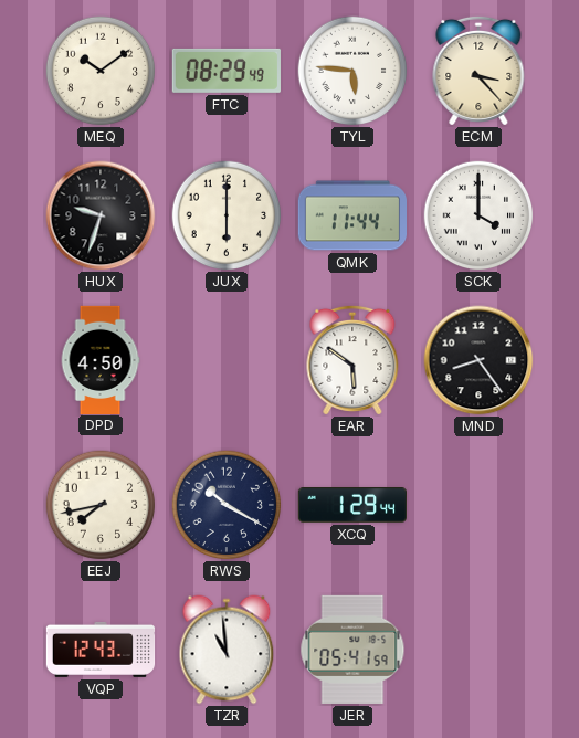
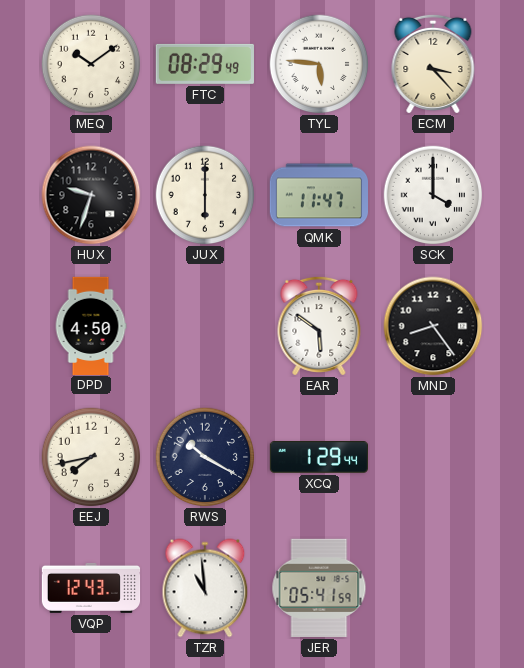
QMK: 11:44 -> 11:47 (318, 195)
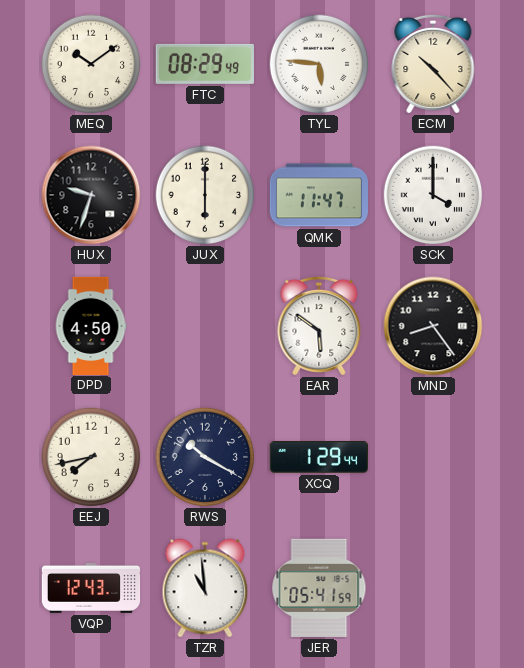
ECM: 3:23 -> 10:23 (433, 64)
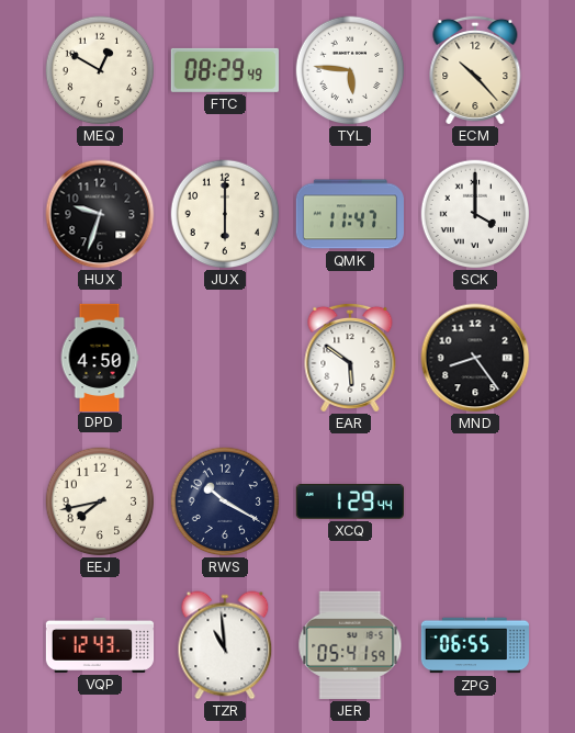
MEQ: 10:09 -> 12:50 (100, 70)
ZPG: none -> 06:55 (475, 645)
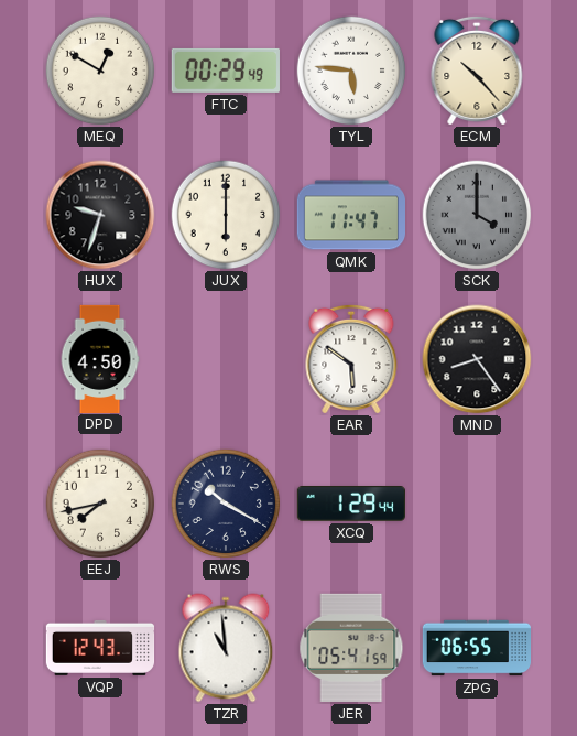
FTC: 08:29 -> 00:29 (226, 71)
SCK dial: white -> grey (477, 215)
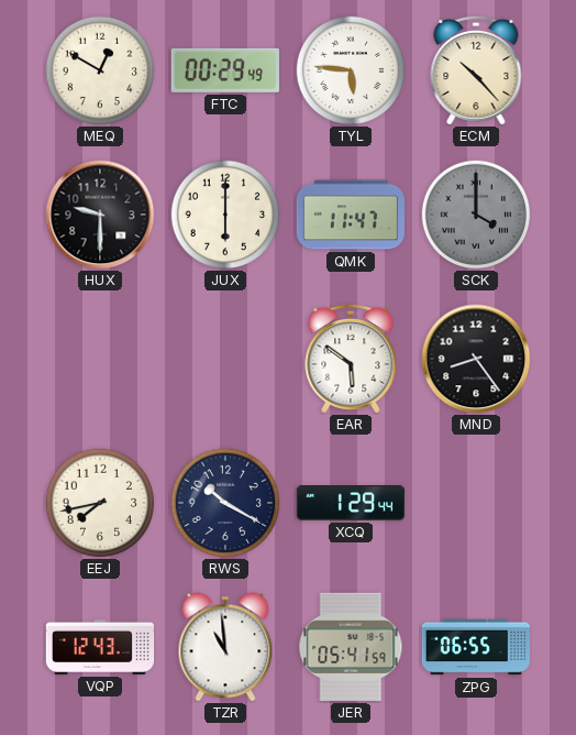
HUX: 9:33 -> 9:30 (100, 215)
DPD: 4:50 -> none (100, 358)
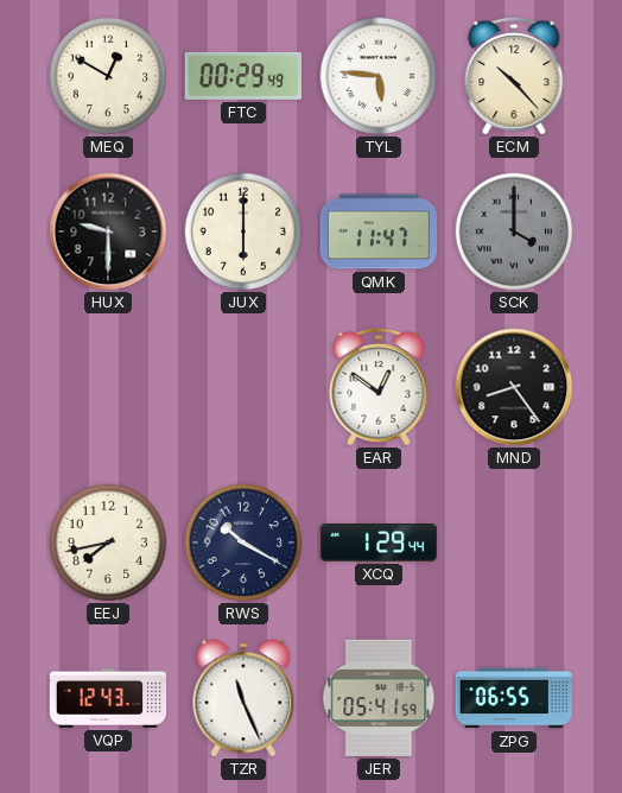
EAR: 5:51 -> 12:51 (379, 387)
TZR: 10:59 -> 11:26 (243, 698)
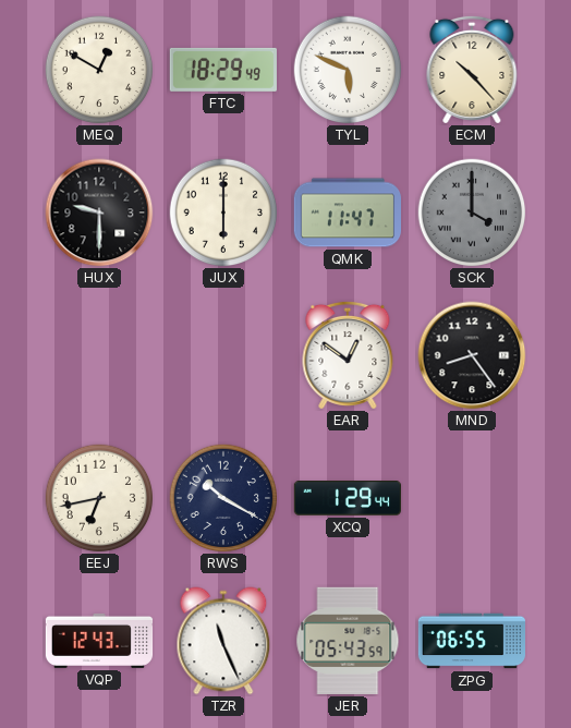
FTC: 00:29 -> 18:29 (223, 70)
TYL: 5:46 -> 5:49 (348, 70)
EEJ: 7:43 -> 6:43 (99, 498)
JER: 05:41 -> 05:43 (348, 641)
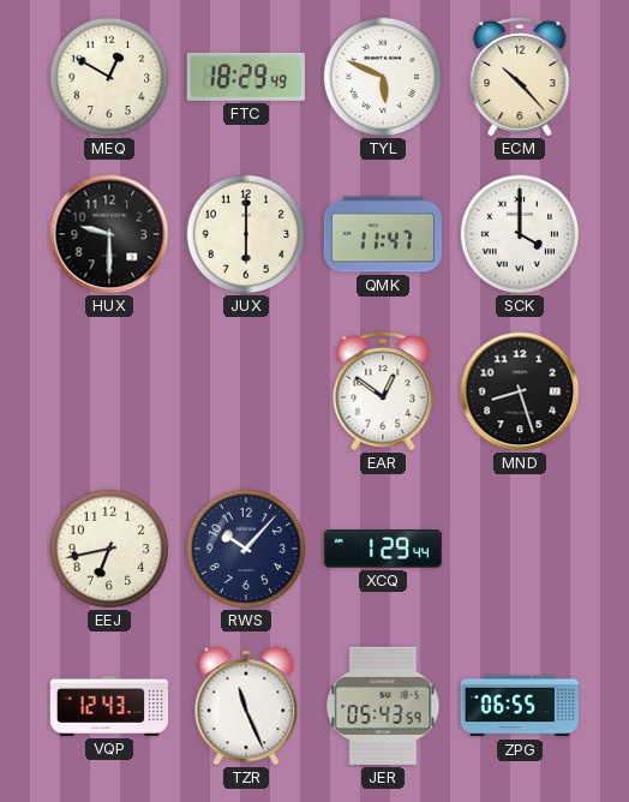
SCK dial: grey -> white (520, 234)
MND: 8:24 -> 8:27 (520, 391)
RWS: 10:20 -> 10:07 (246, 549)
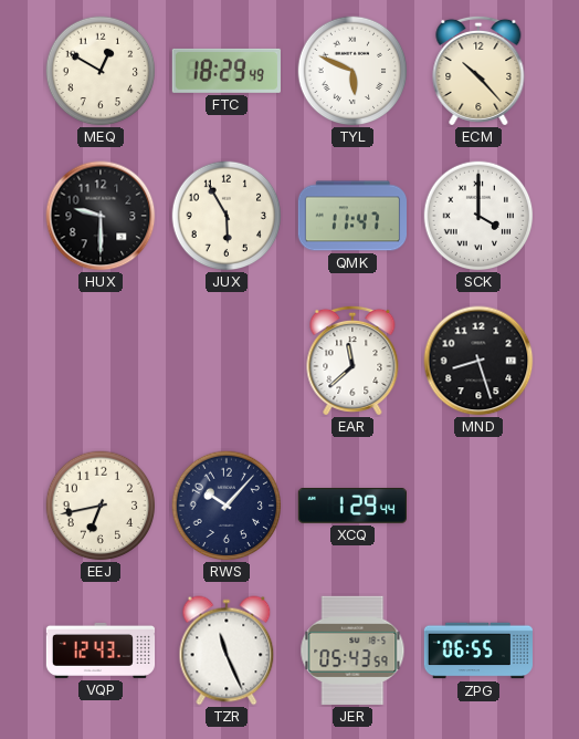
JUX: 6:00 -> 5:55 (227, 216)
EAR: 12:51 -> 11:38 (352, 361)
